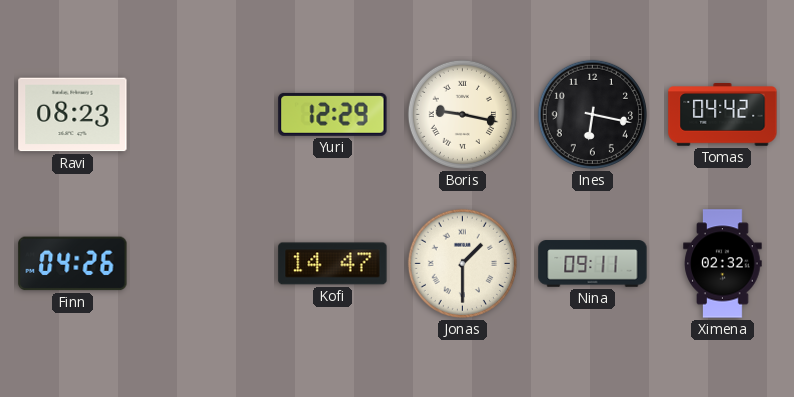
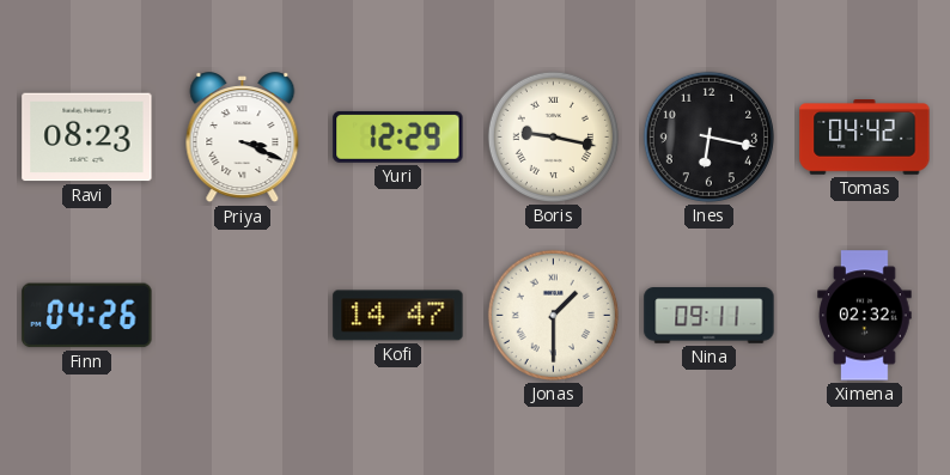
Priya: none -> 3:19 (243, 138)
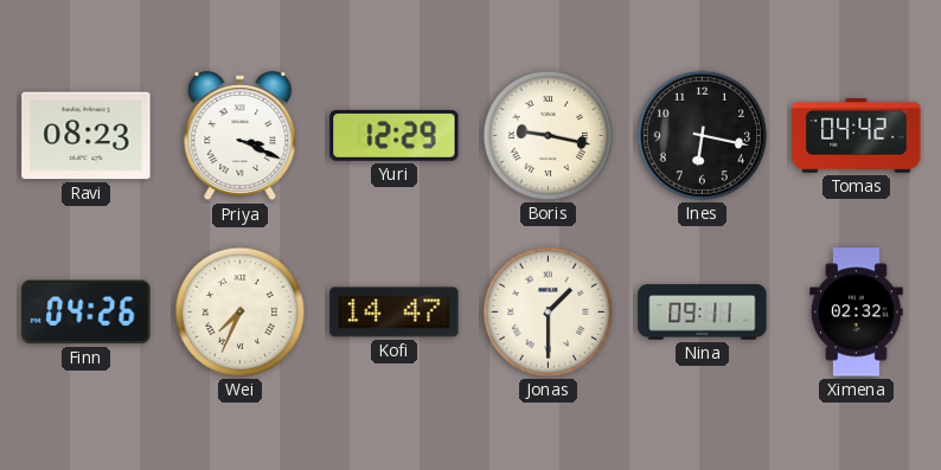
Wei: none -> 7:34 (239, 311)
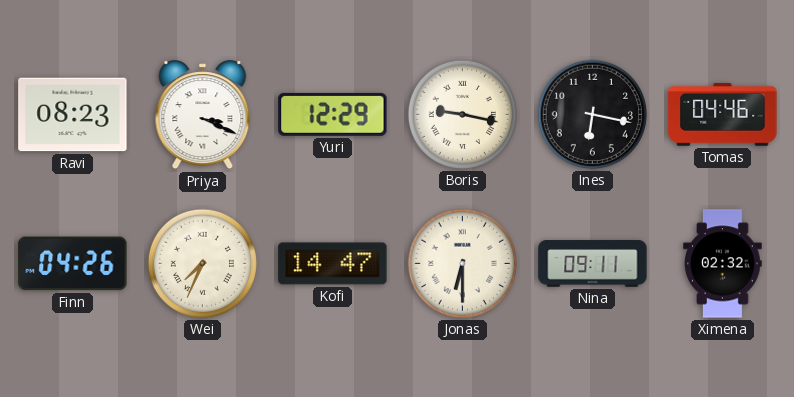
Tomas: 04:42 -> 04:46 (723, 115)
Jonas: 1:30 -> 6:30 (462, 263)
